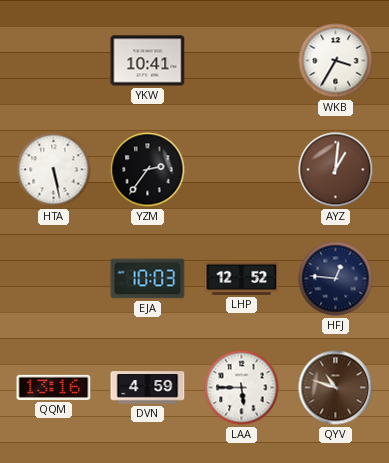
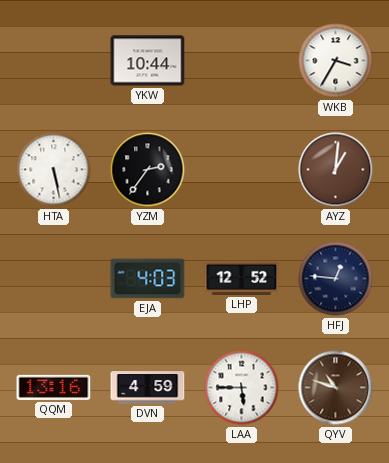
YKW: 10:41 -> 10:44 (148, 61)
EJA: 10:03 -> 4:03 (148, 279)
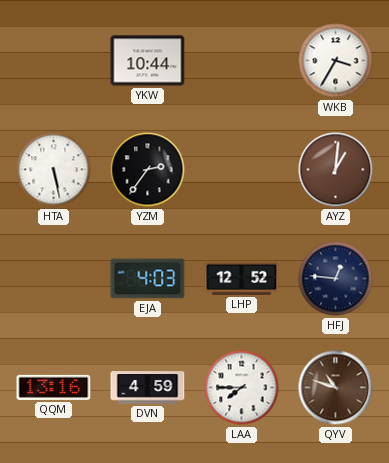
LAA: 5:45 -> 7:45 (242, 388)
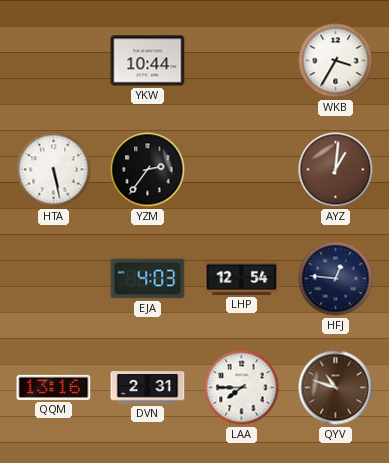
LHP: 12:52 -> 12:54 (242, 278)
DVN: 4:59 -> 2:31 (148, 388)
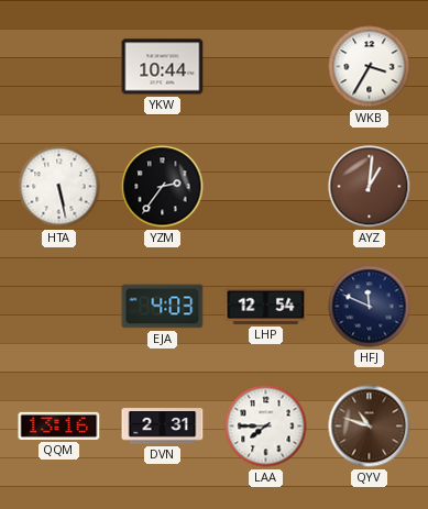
HFJ: 12:46 -> 11:49 (370, 307)
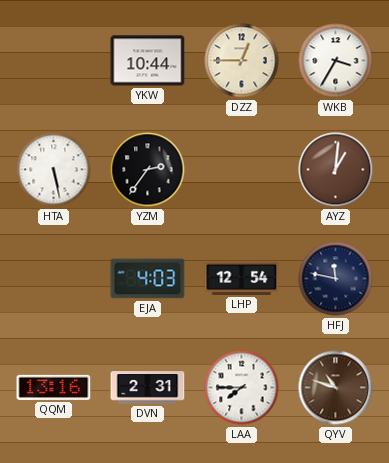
DZZ: none -> 12:45 (242, 61)
HFJ: 11:49 -> 11:47 (336, 279)
